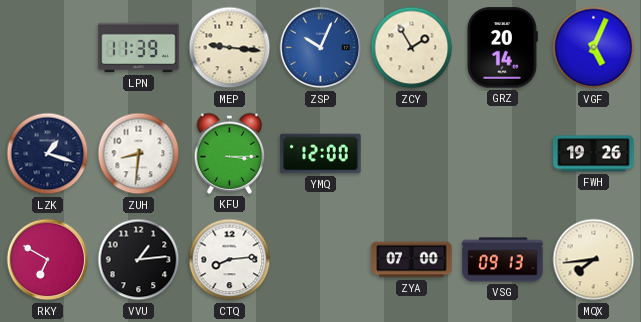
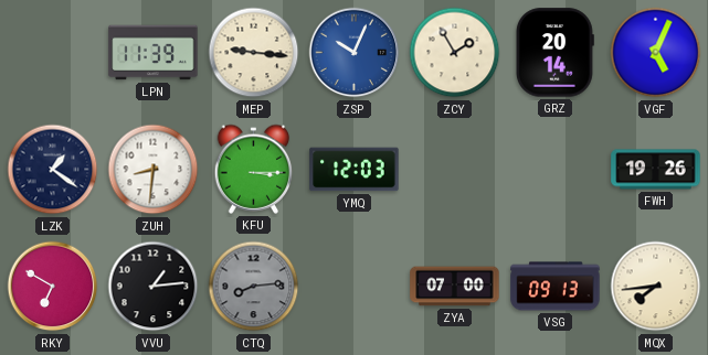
LZK: 1:18 -> 1:21 (53, 170)
YMQ: 12:00 -> 12:03 (355, 170)
CTQ dial: white -> grey (254, 287)
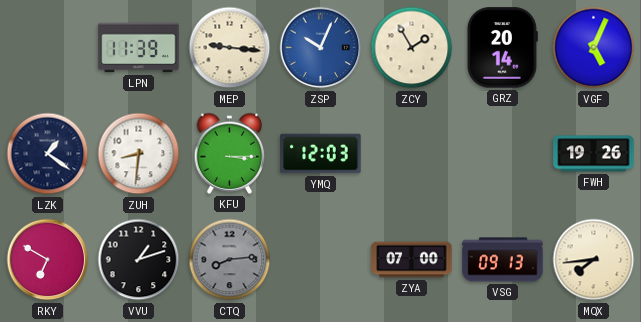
VVU: 1:14 -> 1:12 (139, 260)
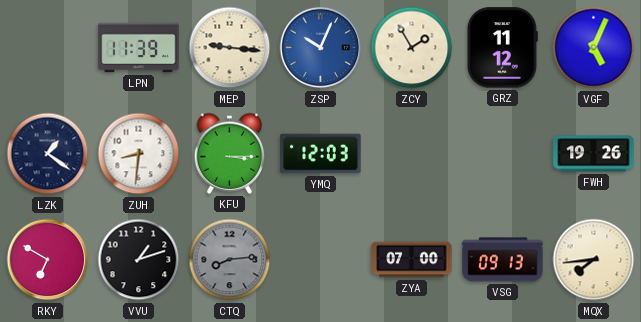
GRZ: 20:14 -> 11:12 (502, 48)
